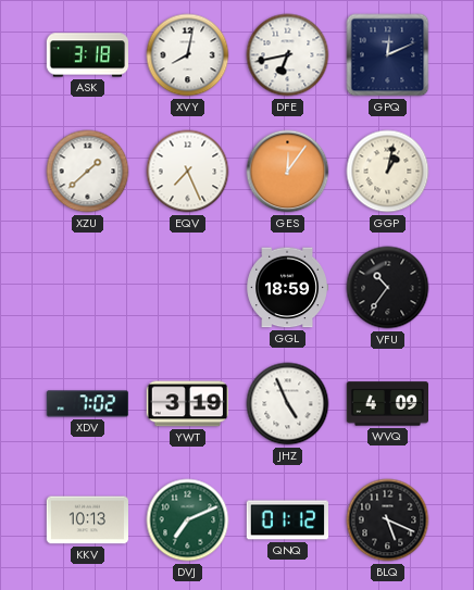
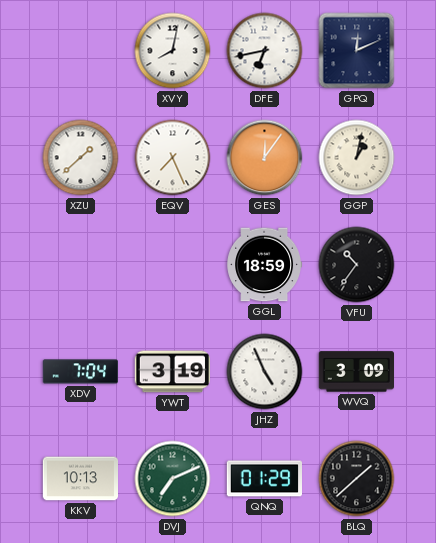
ASK: 3:18 -> none (88, 55)
XDV: 7:02 -> 7:04 (80, 372)
WVQ: 4:09 -> 3:09 (356, 372)
QNQ: 01:12 -> 01:29 (264, 479)
BLQ: 5:19 -> 1:38 (357, 479)
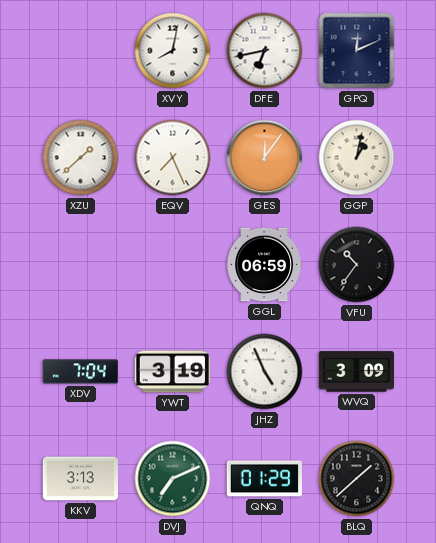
GGL: 18:59 -> 06:59 (264, 265)
KKV: 10:13 -> 3:13 (80, 479)
